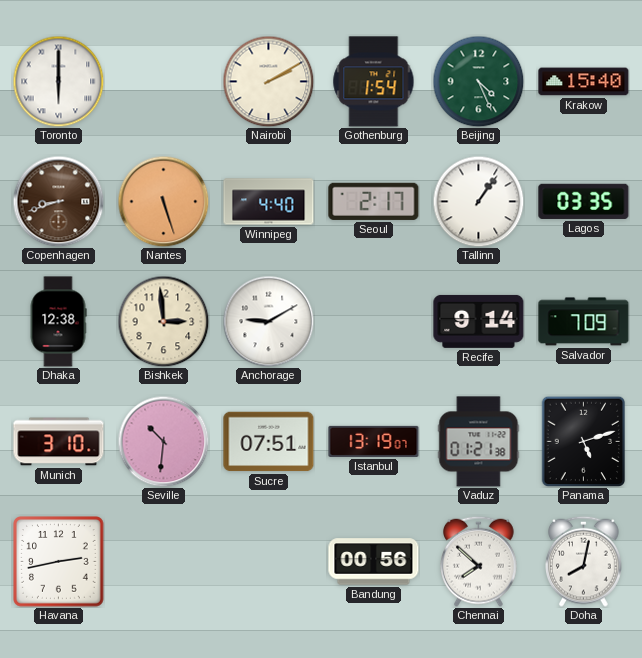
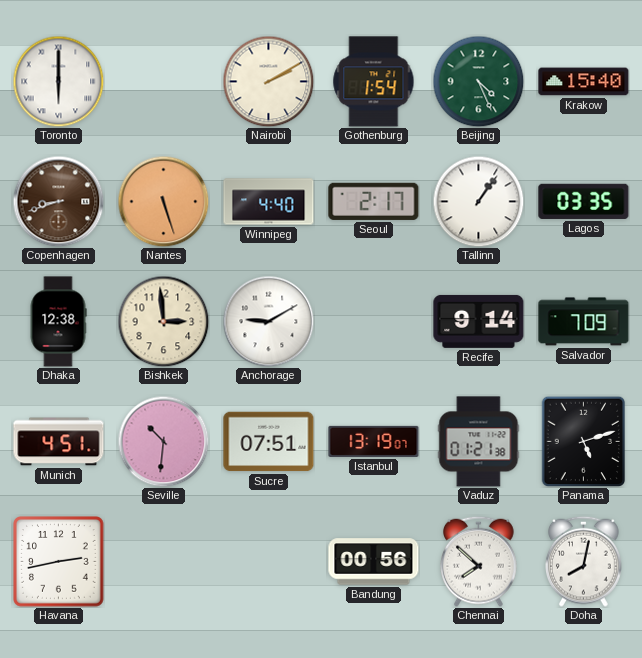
Munich: 3:10 -> 4:51 (59, 442)
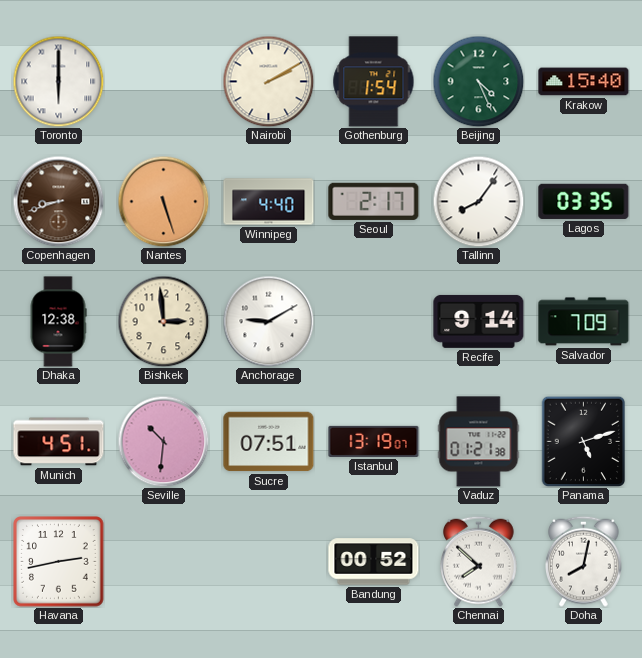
Tallinn: 1:06 -> 8:06 (478, 201)
Bandung: 00:56 -> 00:52 (374, 562)
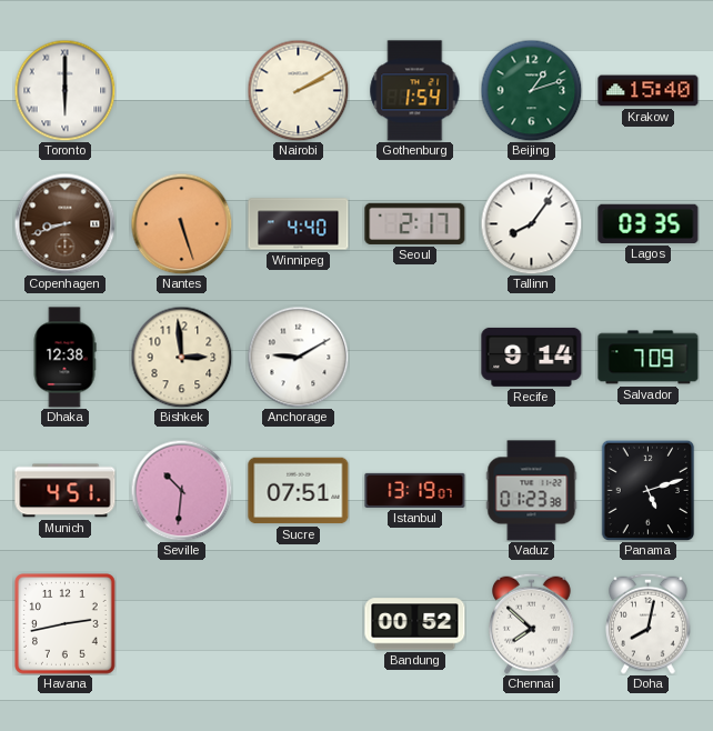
Beijing: 4:26 -> 1:12 (531, 90)
Vaduz: 01:21 -> 01:23 (532, 491)
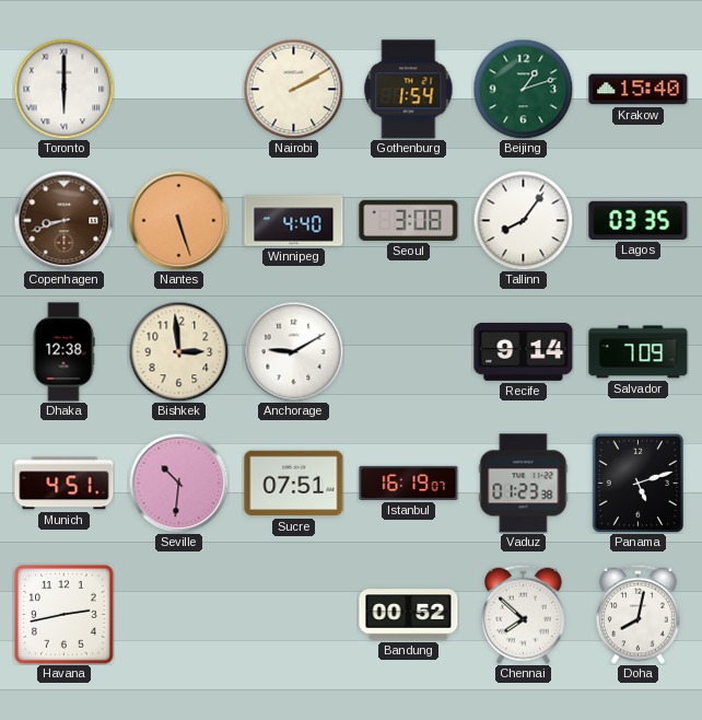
Seoul: 2:17 -> 3:08 (409, 220)
Istanbul: 13:19 -> 16:19 (409, 483)
